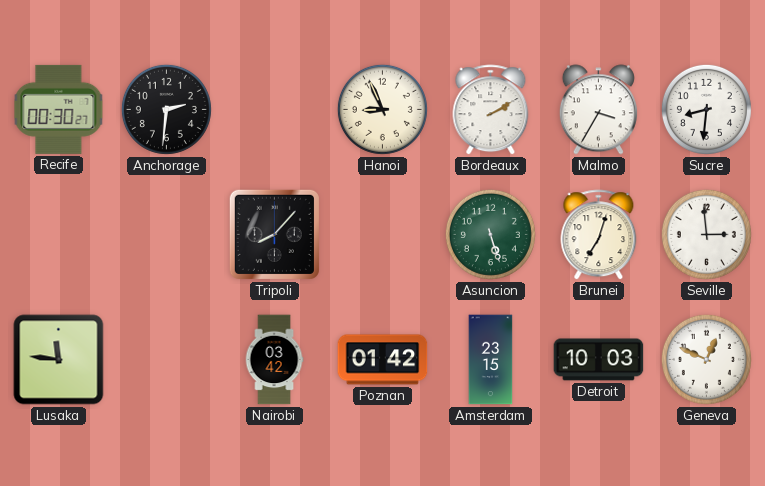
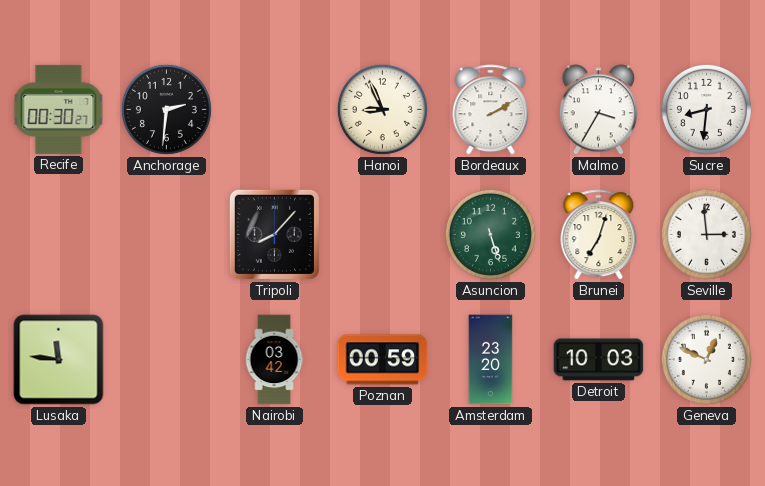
Poznan: 01:42 -> 00:59 (383, 360)
Amsterdam: 23:15 -> 23:20 (491, 360)
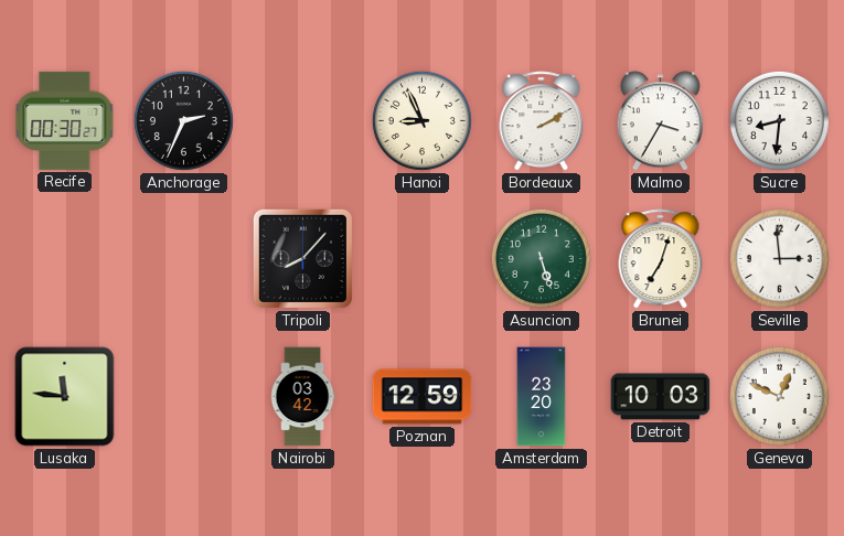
Anchorage: 2:31 -> 2:34 (183, 120)
Poznan: 00:59 -> 12:59 (423, 397)
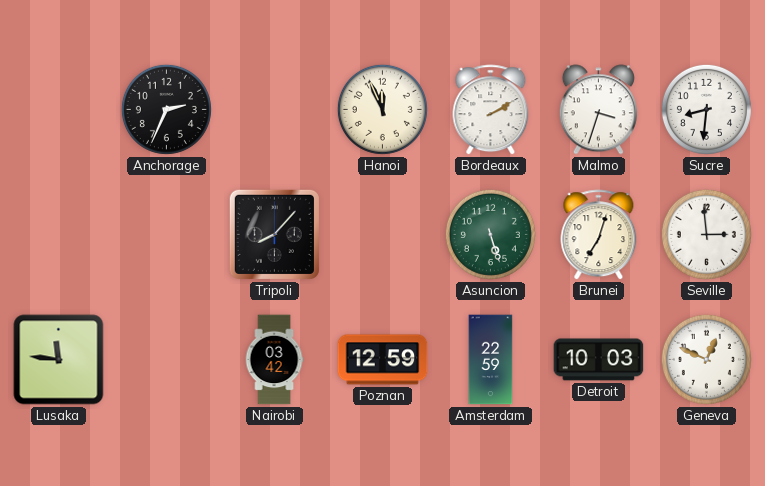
Recife: 00:30 -> none (65, 120)
Hanoi: 8:56 -> 11:56 (382, 109)
Malmo: 3:35 -> 3:33 (598, 110)
Amsterdam: 23:20 -> 22:59 (491, 360)
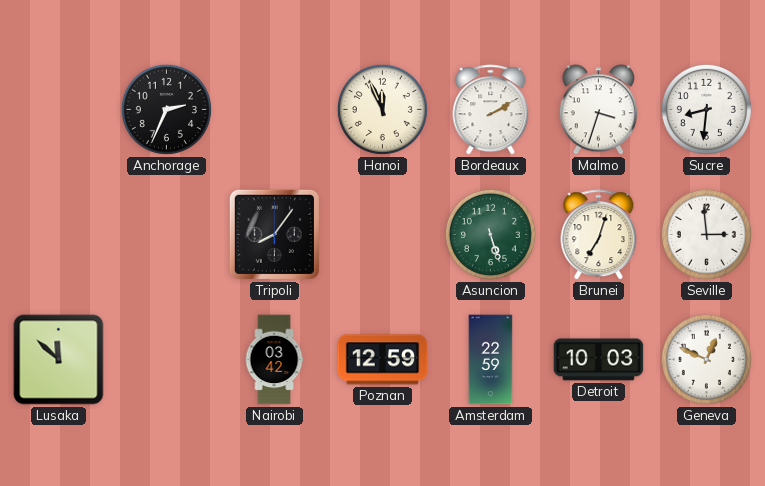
Tripoli: 8:07 -> 8:06 (274, 234)
Lusaka: 11:46 -> 11:52 (59, 360)
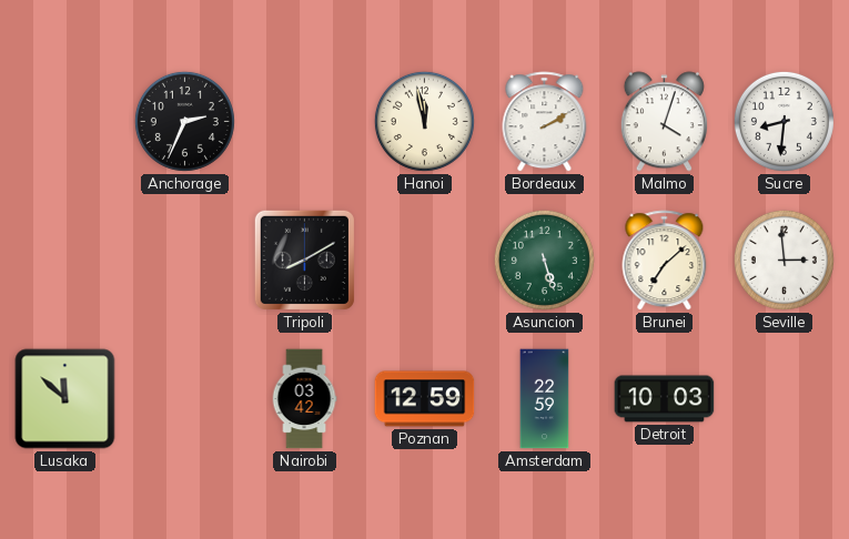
Hanoi: 11:56 -> 11:58 (424, 121)
Malmo: 3:33 -> 4:03 (664, 122)
Tripoli: 8:06 -> 8:10 (304, 260)
Brunei: 7:03 -> 7:08 (665, 261)
Geneva: 12:49 -> none (706, 359)
